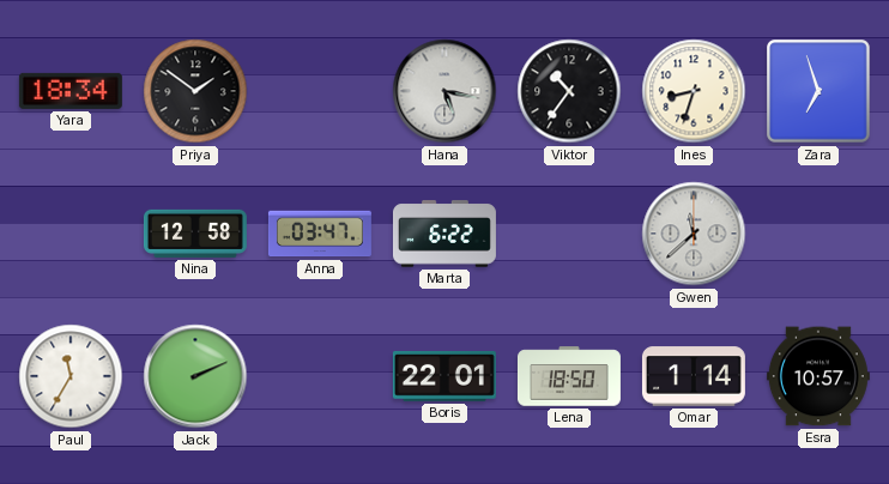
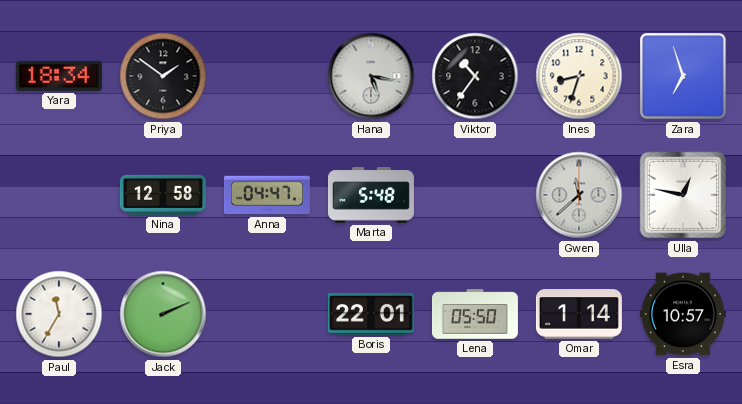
Anna: 03:47 -> 04:47 (267, 195)
Marta: 6:22 -> 5:48 (371, 195)
Ulla: none -> 12:47 (683, 195)
Lena: 18:50 -> 05:50 (475, 314)
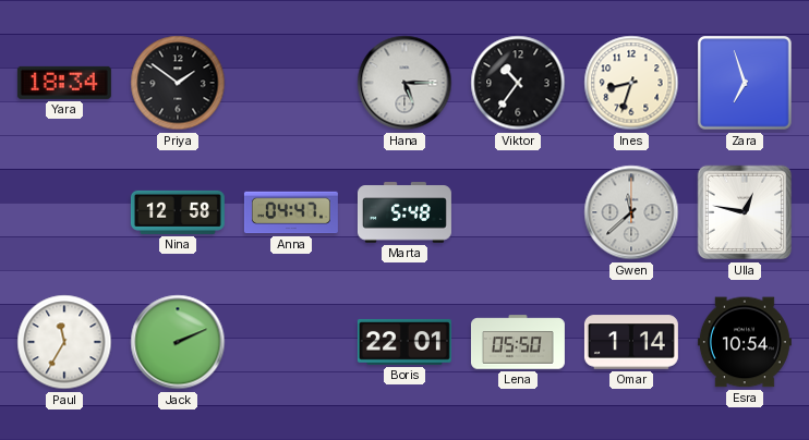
Hana: 5:17 -> 5:15 (404, 83)
Esra: 10:57 -> 10:54 (745, 342)
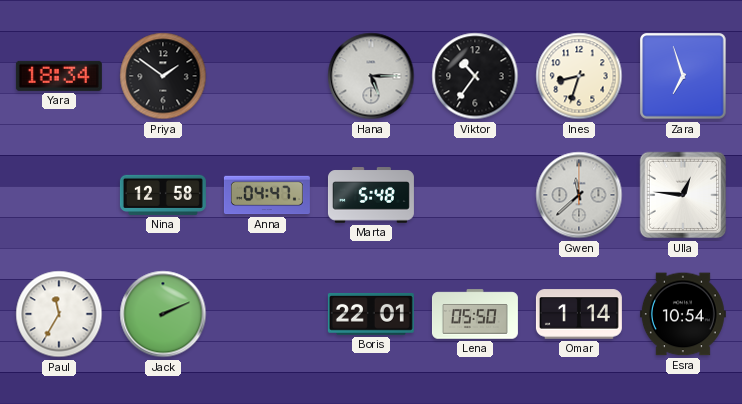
Ulla: 12:47 -> 12:46 (683, 195)
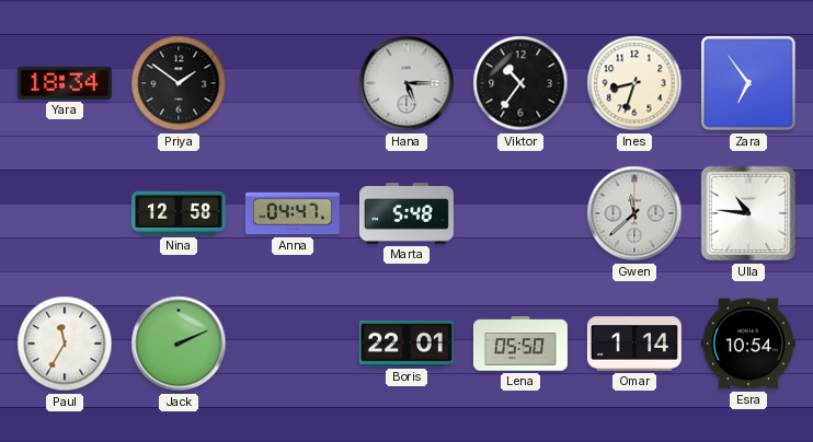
Zara: 6:57 -> 6:54 (748, 83)
Ulla: 12:46 -> 10:46 (748, 213)
